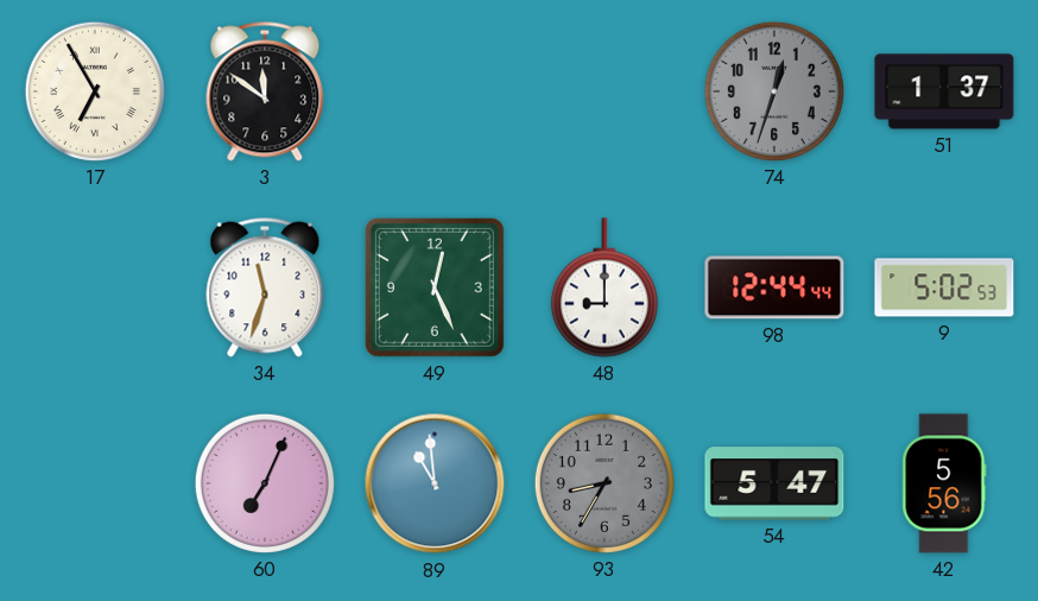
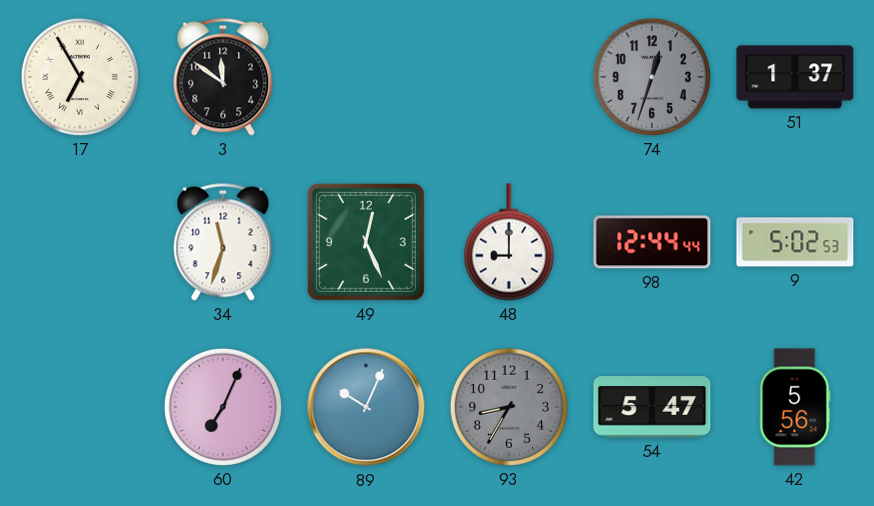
89: 10:59 -> 10:04 (366, 407)
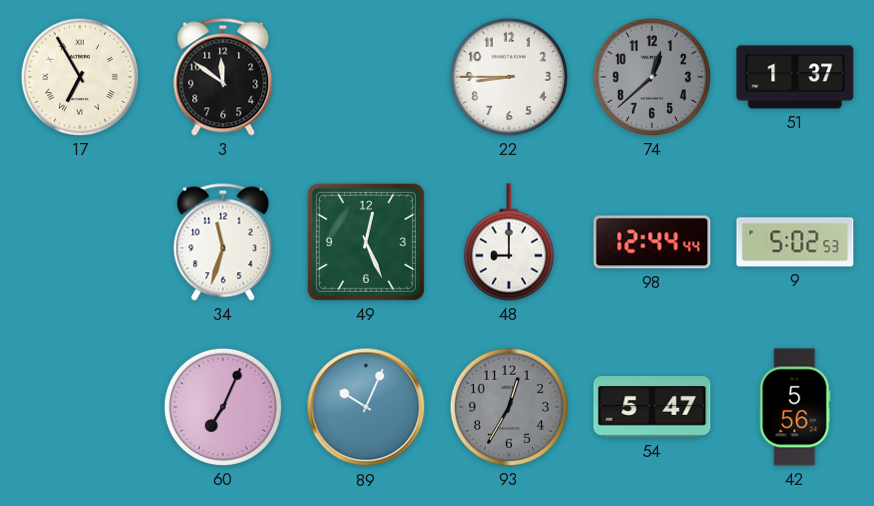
22: none -> 8:45 (509, 77)
74: 12:33 -> 12:38 (652, 77)
93: 8:35 -> 12:35 (509, 407)
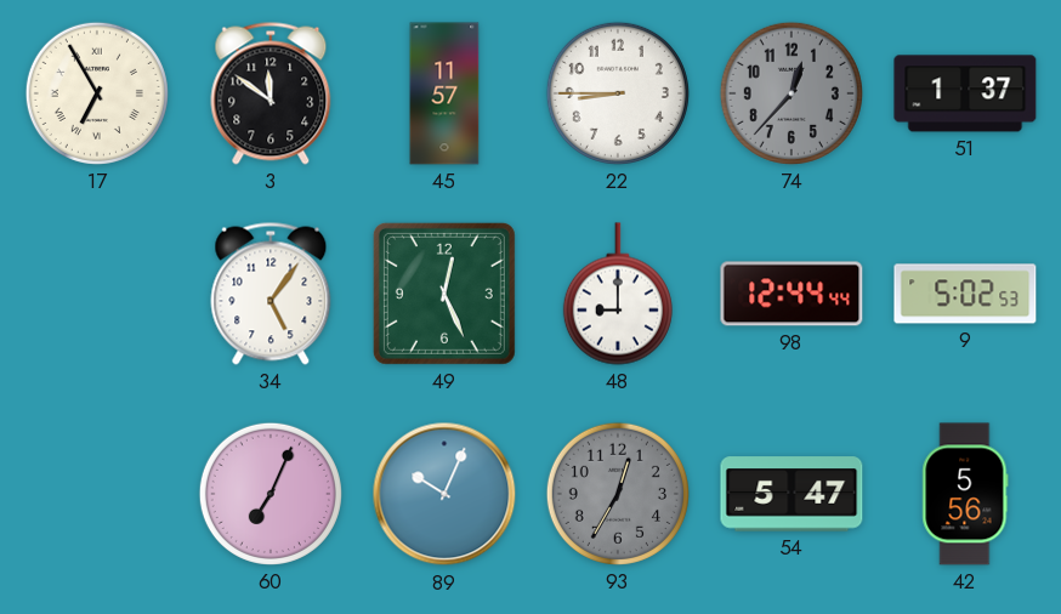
45: none -> 11:57 (444, 93)
74: 12:38 -> 12:37 (792, 93)
34: 11:33 -> 5:06 (271, 294)
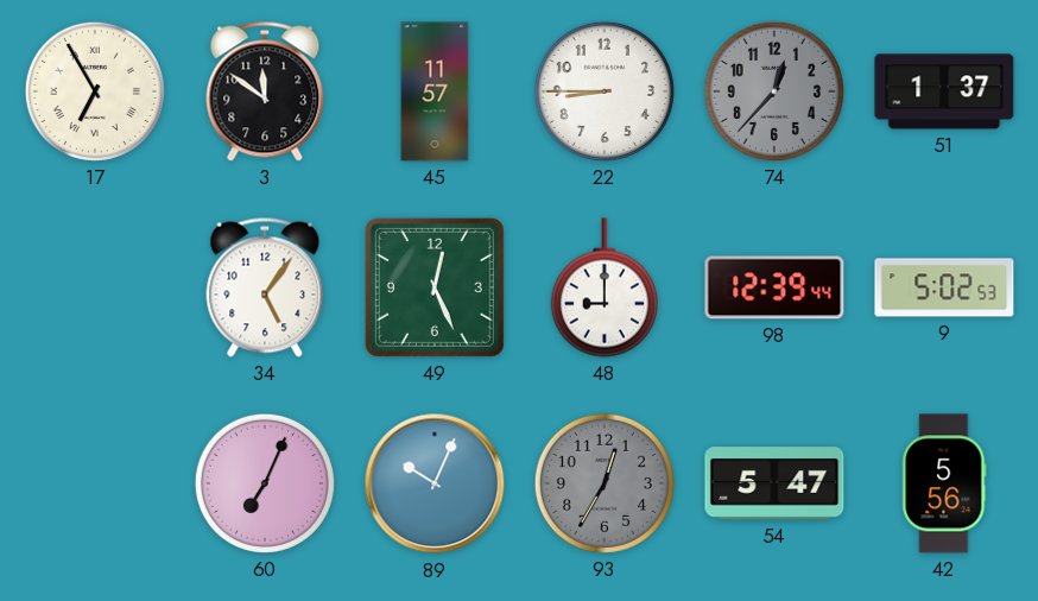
98: 12:44 -> 12:39 (774, 287)
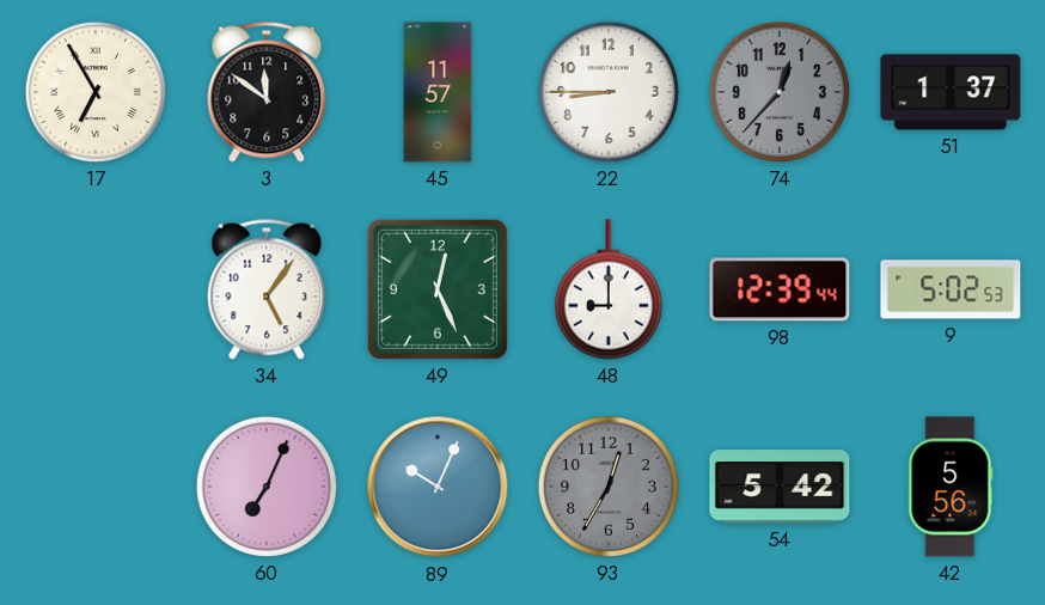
54: 5:47 -> 5:42 (780, 487)
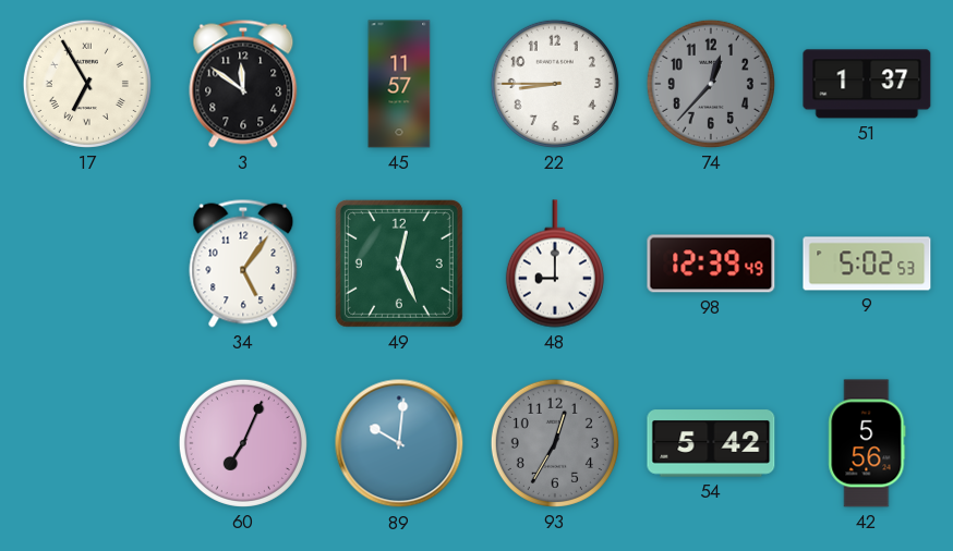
98: 12:39:44 -> 12:39:49 (711, 264)
89: 10:04 -> 10:01 (399, 443)
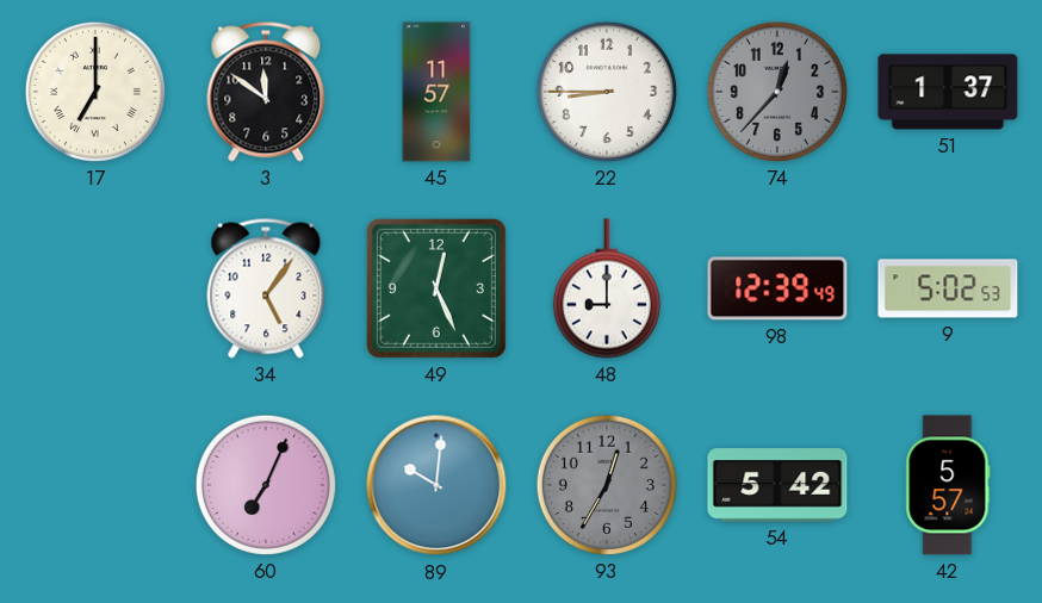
17: 6:55 -> 7:00 (95, 92)
42: 5:56 -> 5:57 (948, 485)
